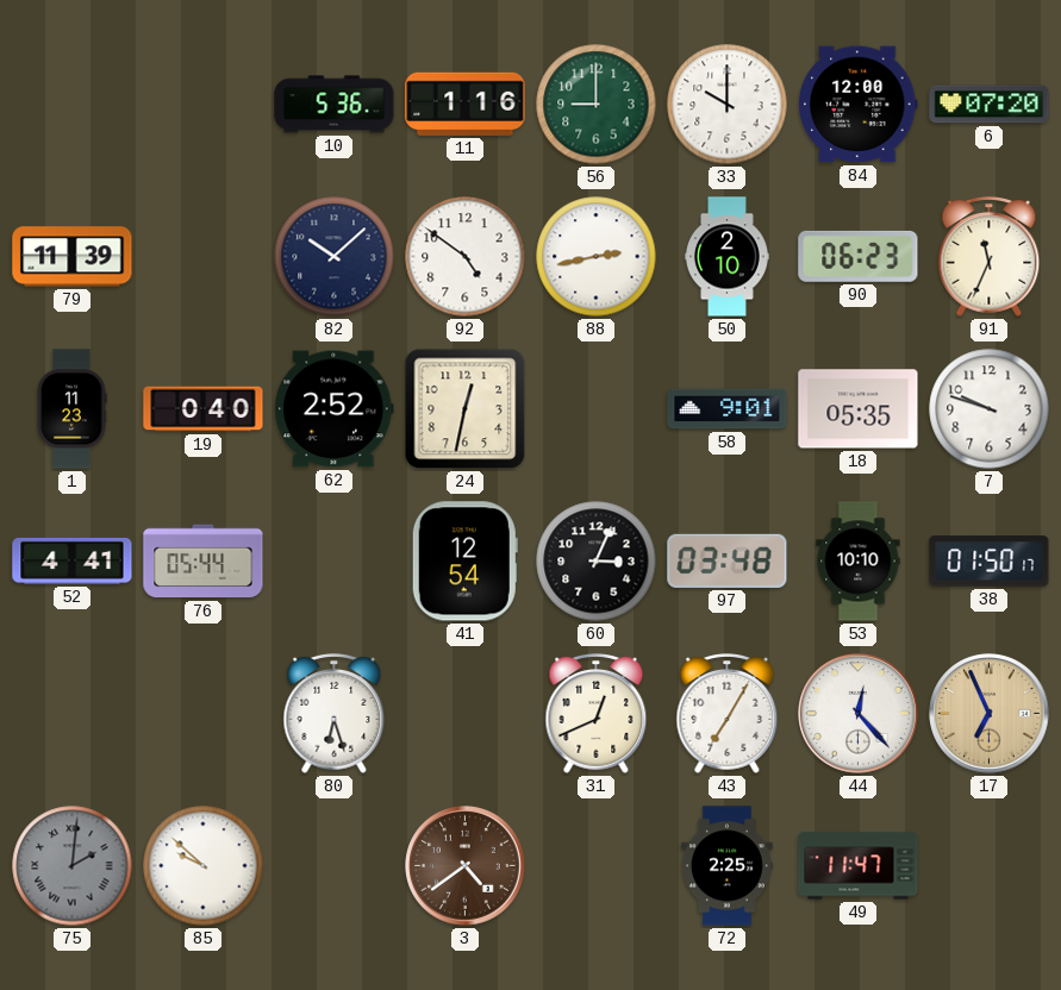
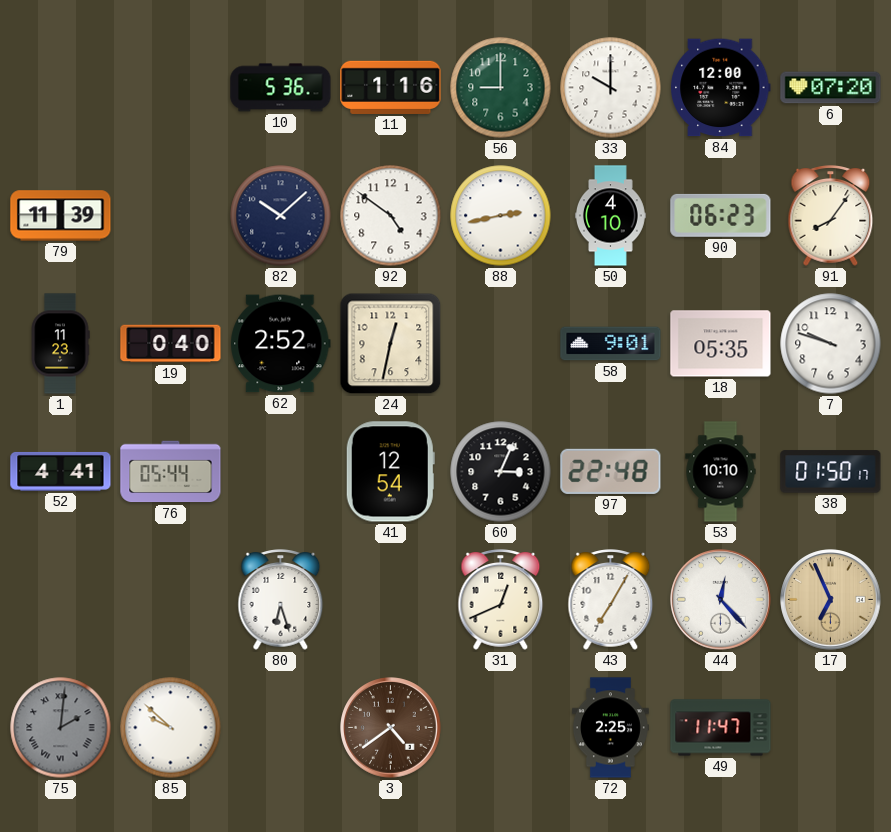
50: 2:10 -> 4:10 (610, 216)
91: 11:34 -> 8:06 (831, 216)
97: 03:48 -> 22:48 (611, 471)
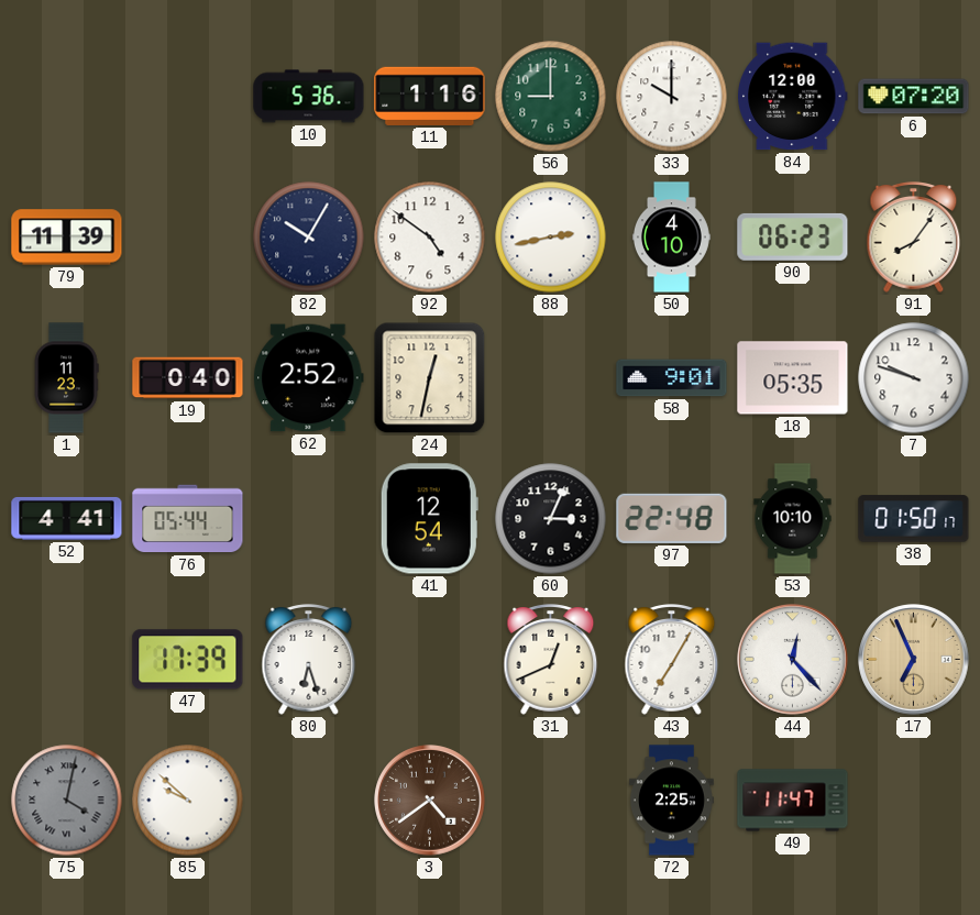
82: 10:08 -> 10:05 (309, 238)
47: none -> 17:39 (188, 660)
75: 2:01 -> 4:02 (67, 801)
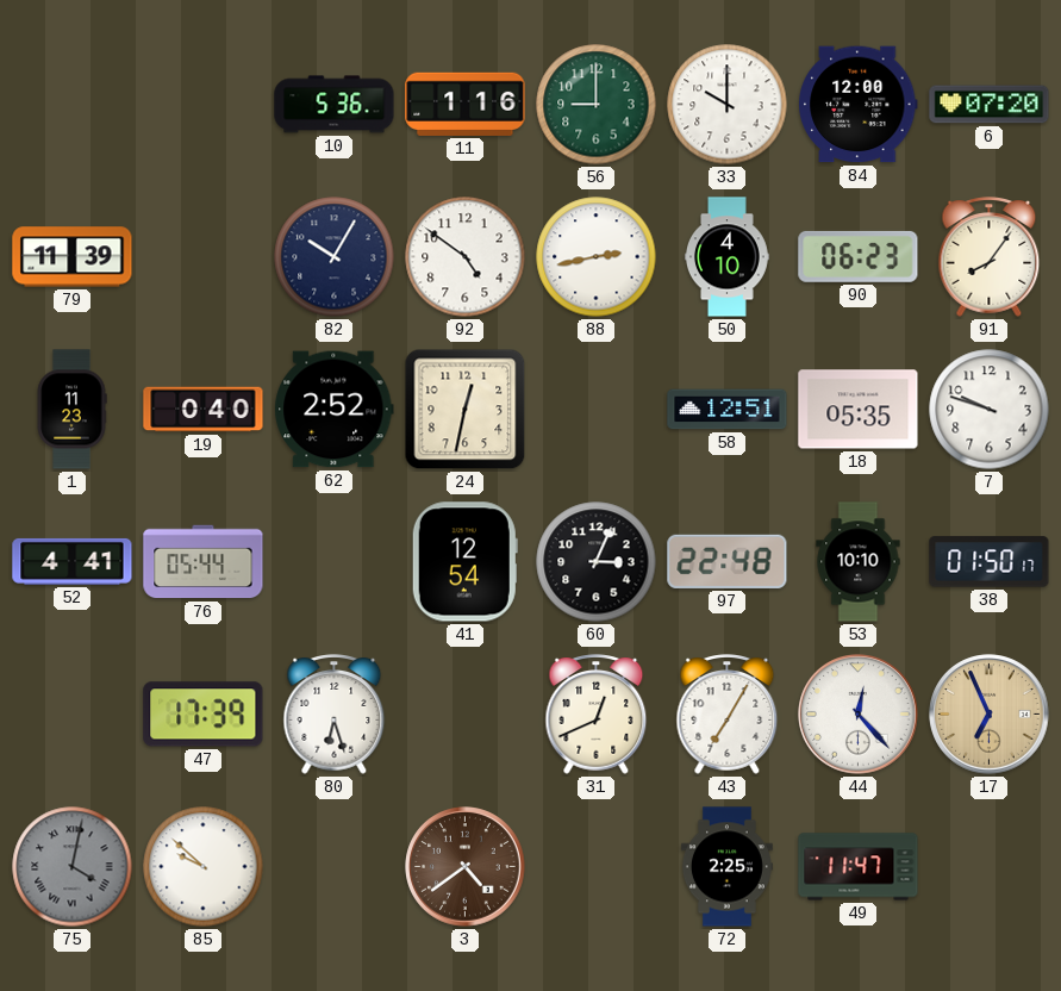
58: 9:01 -> 12:51 (728, 410)
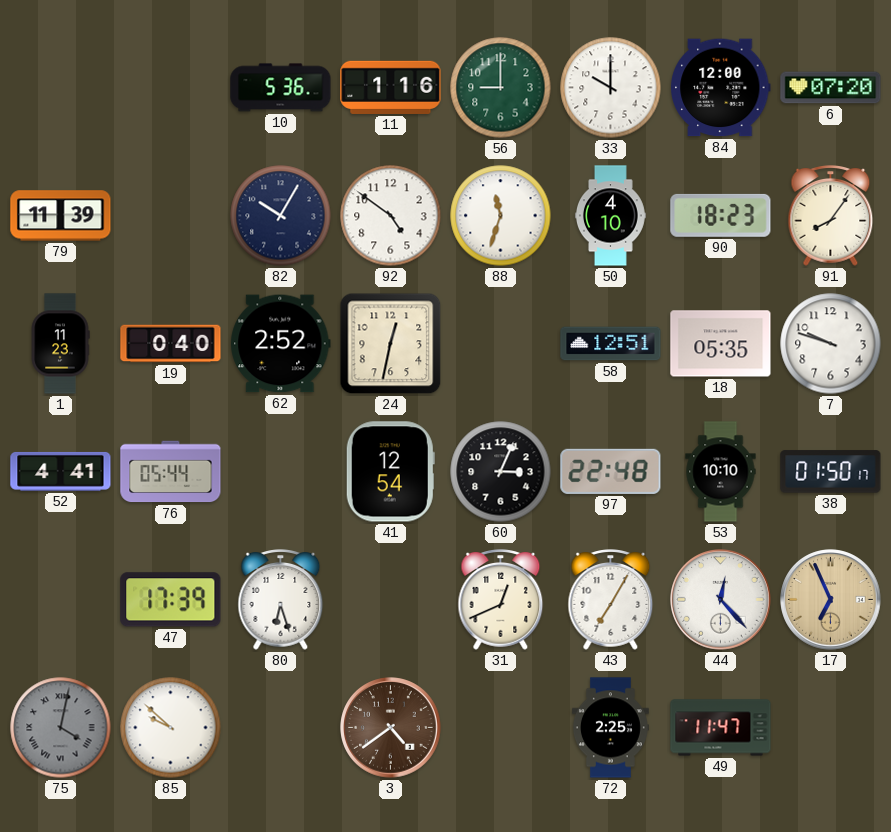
88: 2:43 -> 11:33 (501, 216)
90: 06:23 -> 18:23 (721, 215)
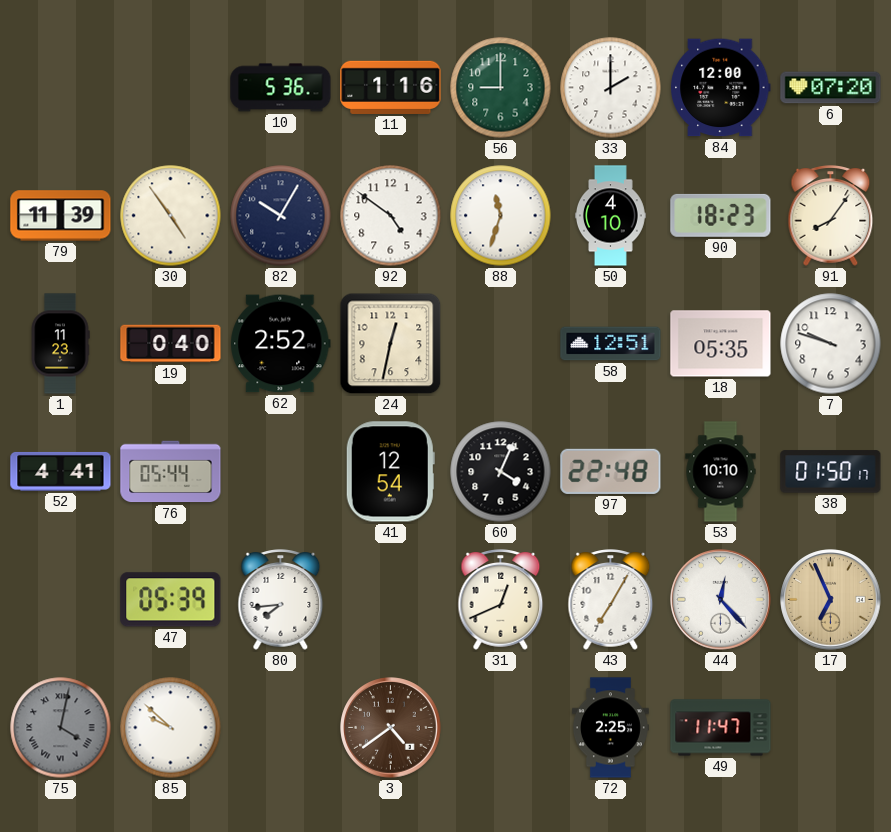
33: 10:00 -> 2:00 (611, 88)
30: none -> 4:54 (171, 216)
60: 3:04 -> 4:04 (501, 472)
47: 17:39 -> 05:39 (171, 600)
80: 6:27 -> 7:44 (281, 600)
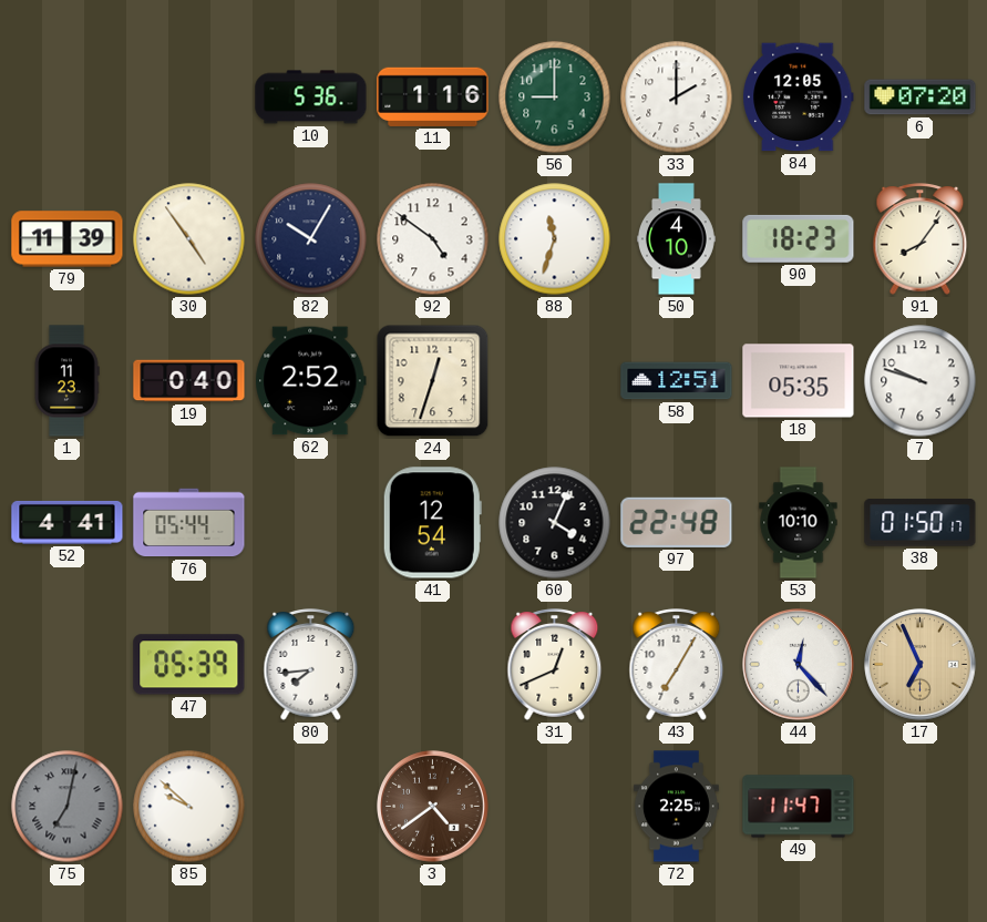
84: 12:00 -> 12:05 (799, 98)
24: 12:32 -> 12:33 (433, 381)
75: 4:02 -> 7:02 (68, 807)
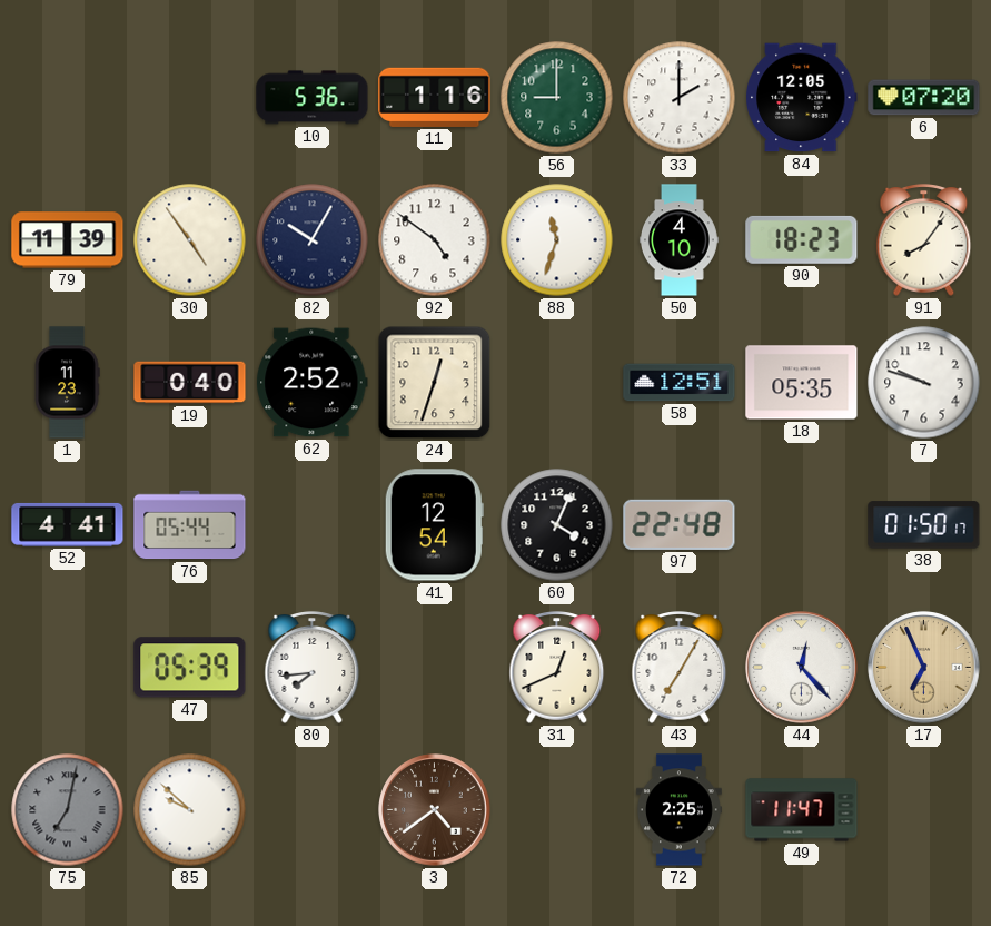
53: 10:10 -> none (799, 523)
